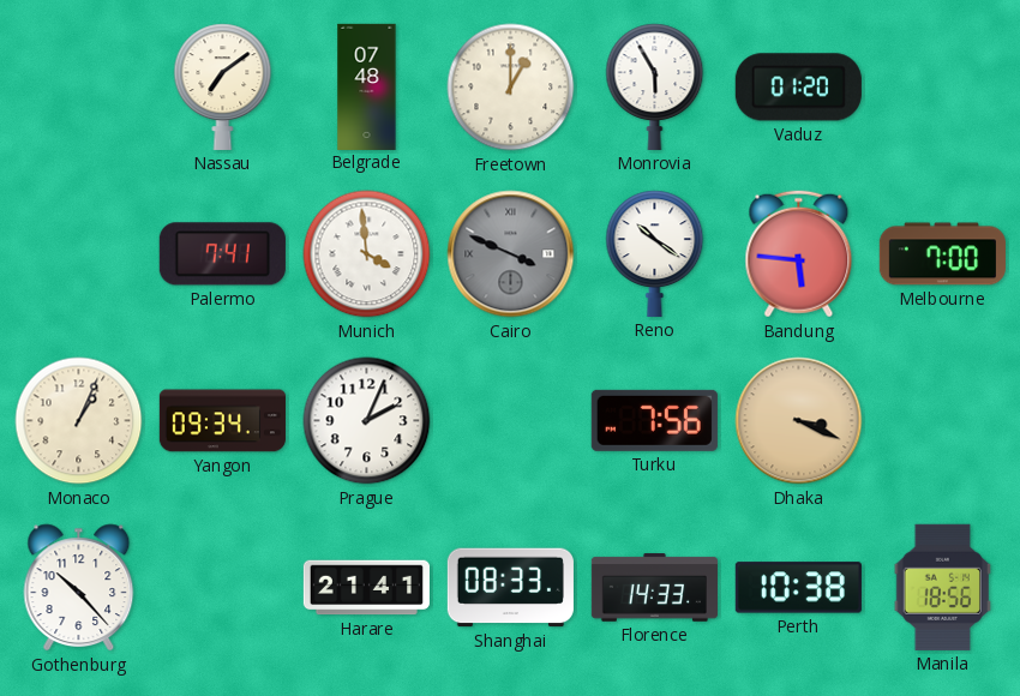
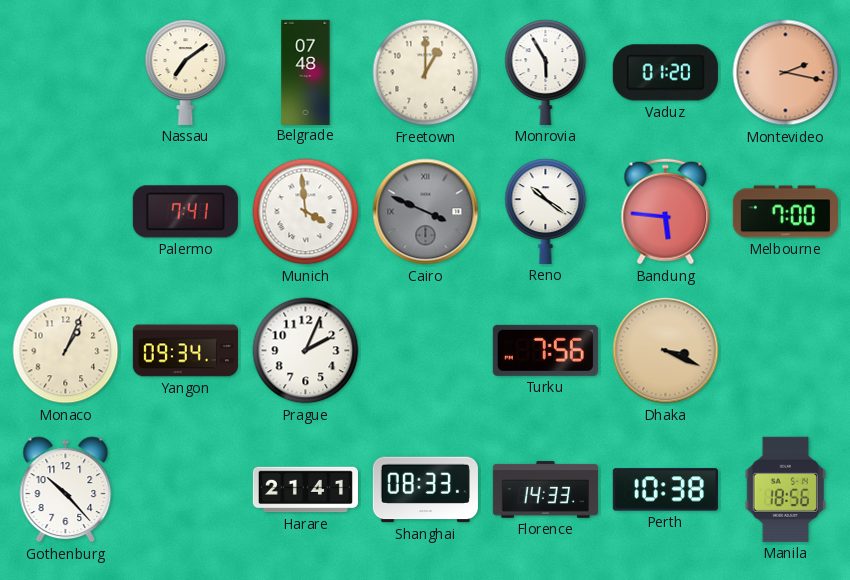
Montevideo: none -> 2:17 (786, 73)
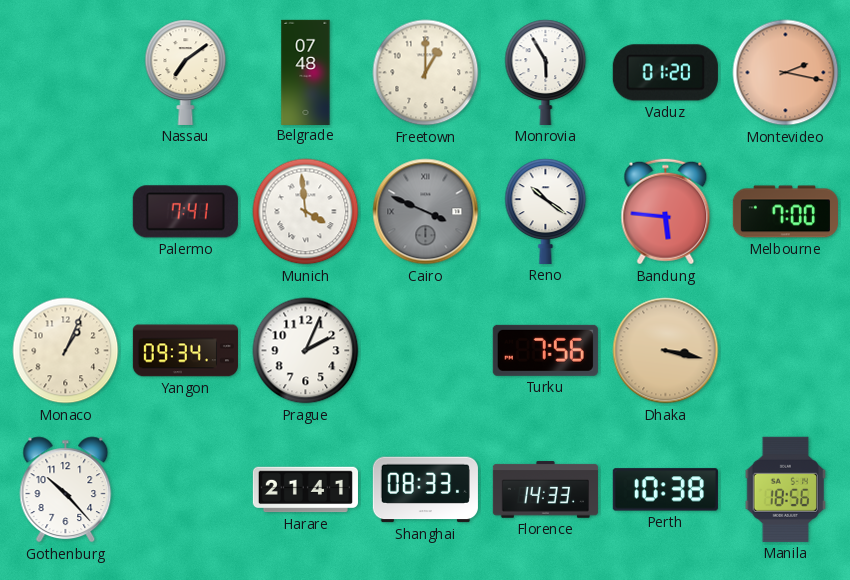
Dhaka: 3:19 -> 3:17 (666, 351)
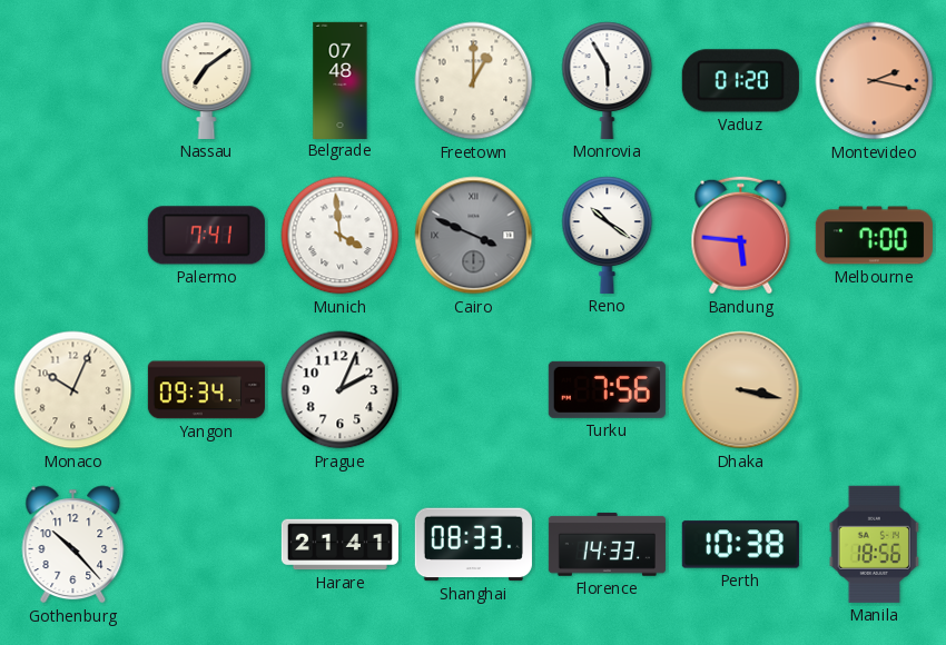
Monaco: 1:04 -> 10:04 (73, 390)
